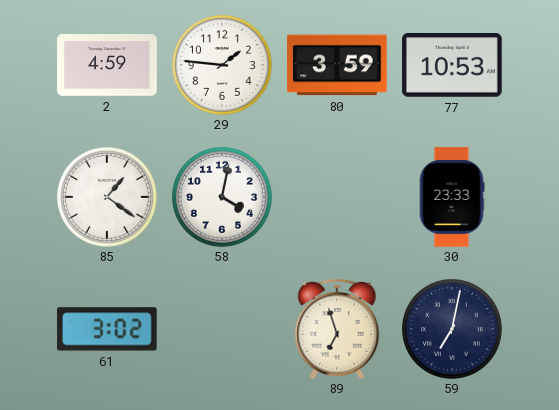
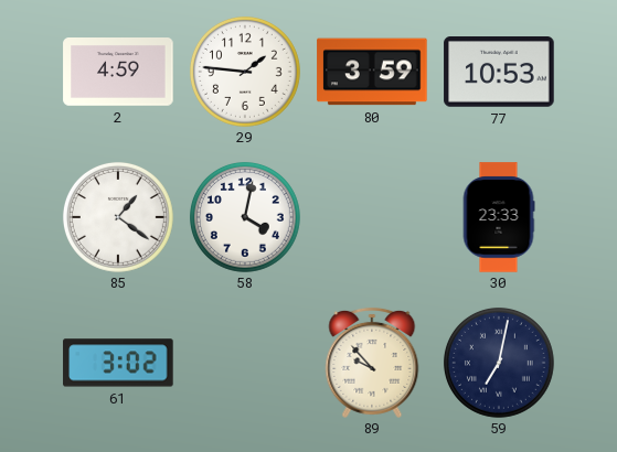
89: 6:57 -> 9:53 (372, 363)
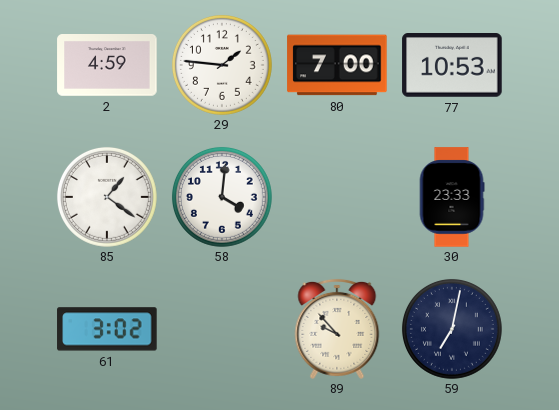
80: 3:59 -> 7:00 (337, 65)
58: 4:02 -> 4:01 (222, 197)
